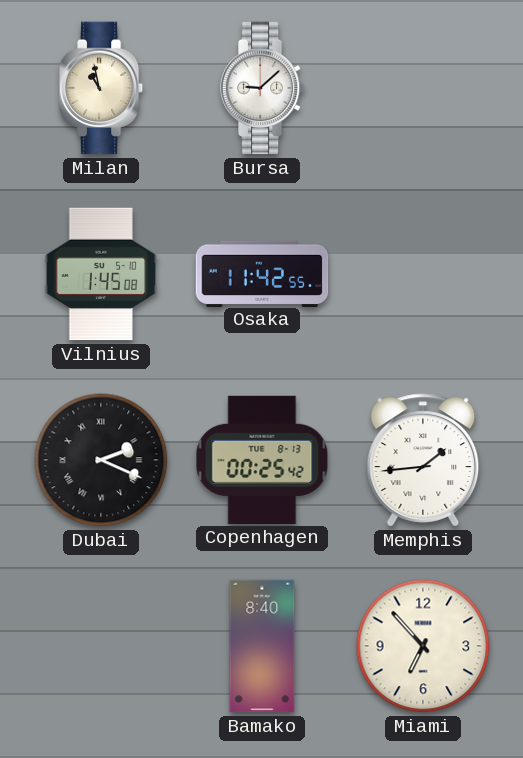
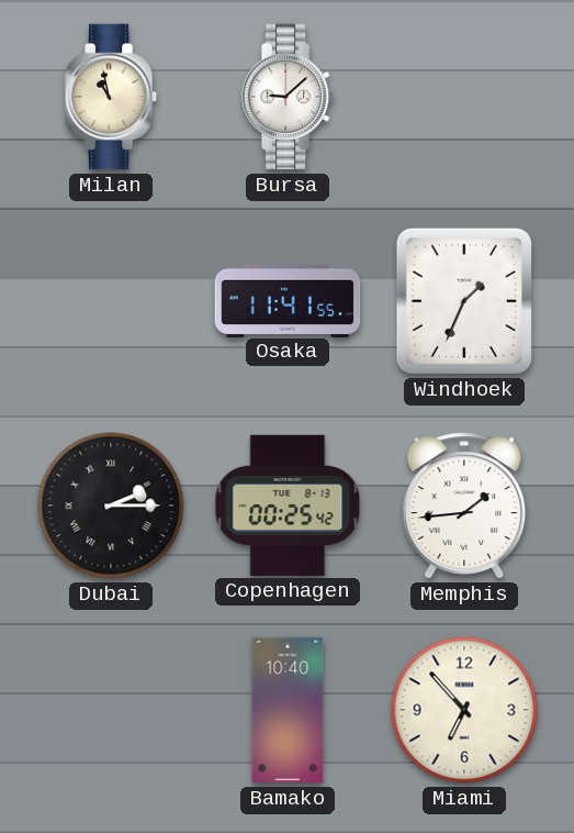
Vilnius: 1:45 -> none (101, 274)
Osaka: 11:42 -> 11:41 (288, 300)
Windhoek: none -> 1:34 (464, 301)
Dubai: 2:19 -> 2:15 (111, 506)
Bamako: 8:40 -> 10:40 (288, 710)
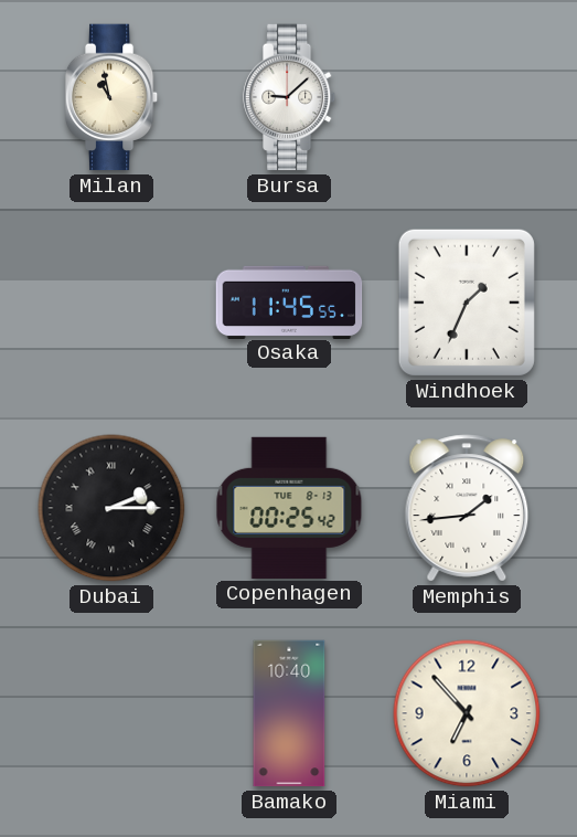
Osaka: 11:41 -> 11:45 (289, 301)
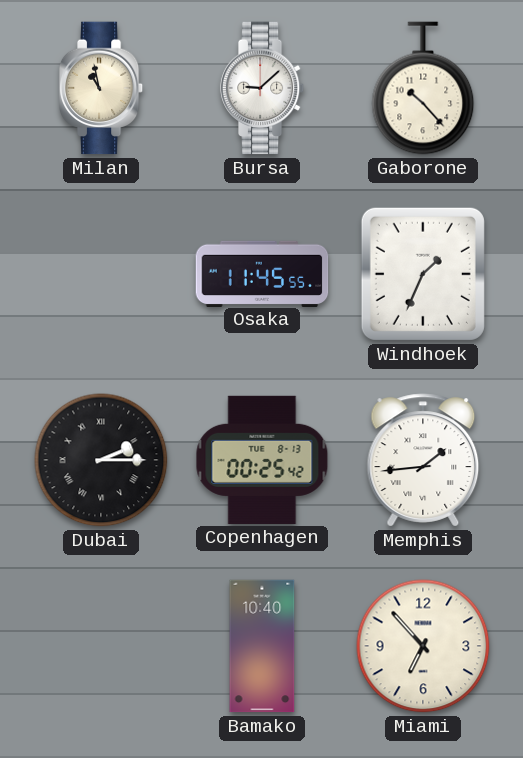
Gaborone: none -> 10:23 (423, 88)
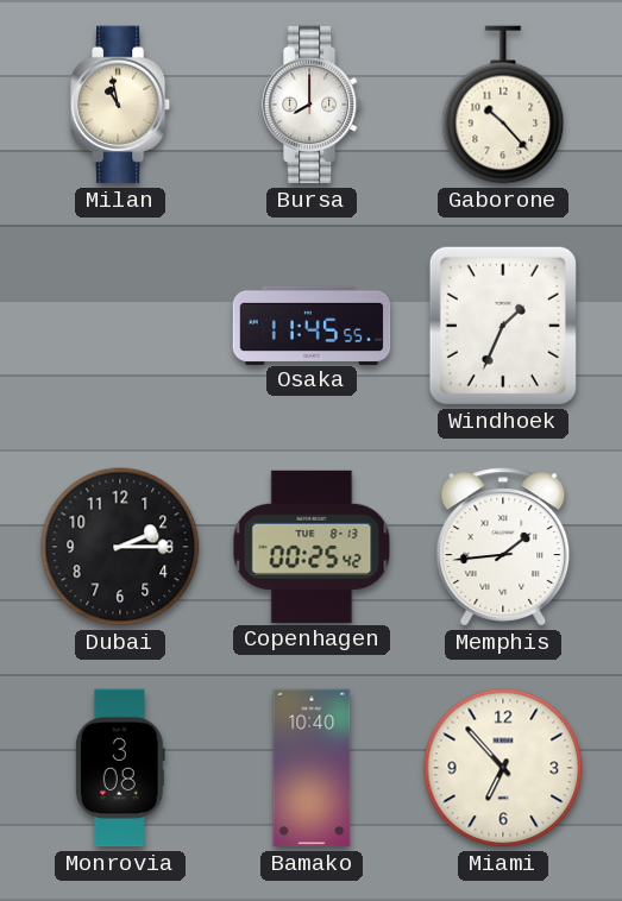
Bursa: 9:08 -> 8:00 (312, 105)
Dubai numerals: Roman -> Arabic (120, 547)
Monrovia: none -> 3:08 (120, 768)
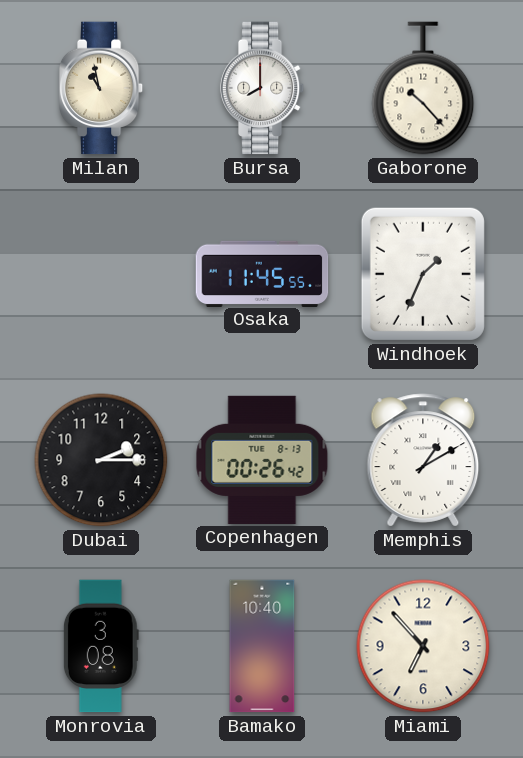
Copenhagen: 00:25 -> 00:26 (262, 460)
Memphis: 1:44 -> 1:10 (423, 460)
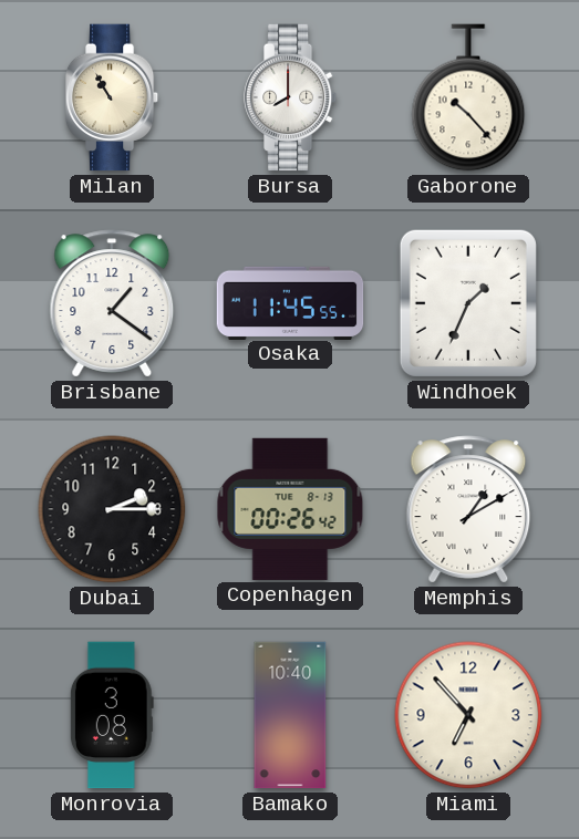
Milan: 10:58 -> 10:55 (112, 97)
Brisbane: none -> 1:21 (112, 303)
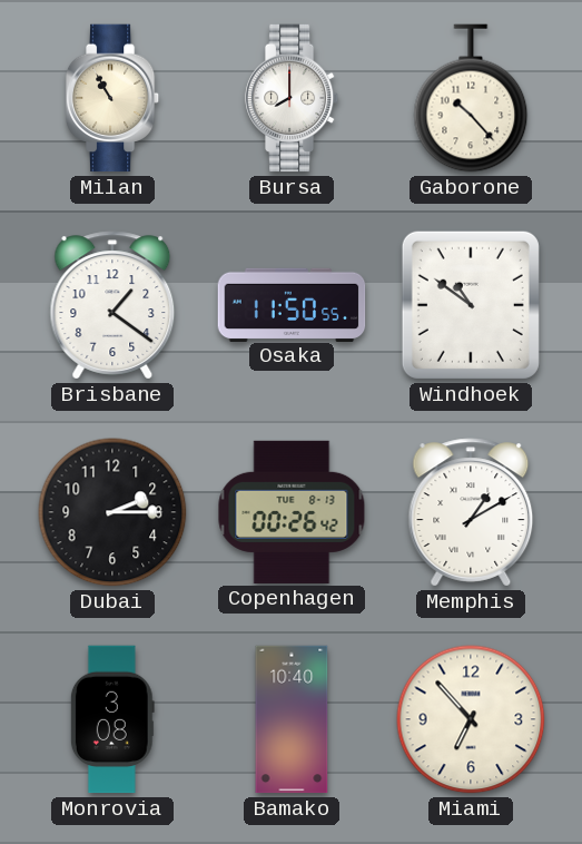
Osaka: 11:45 -> 11:50 (292, 304)
Windhoek: 1:34 -> 10:51 (471, 305)
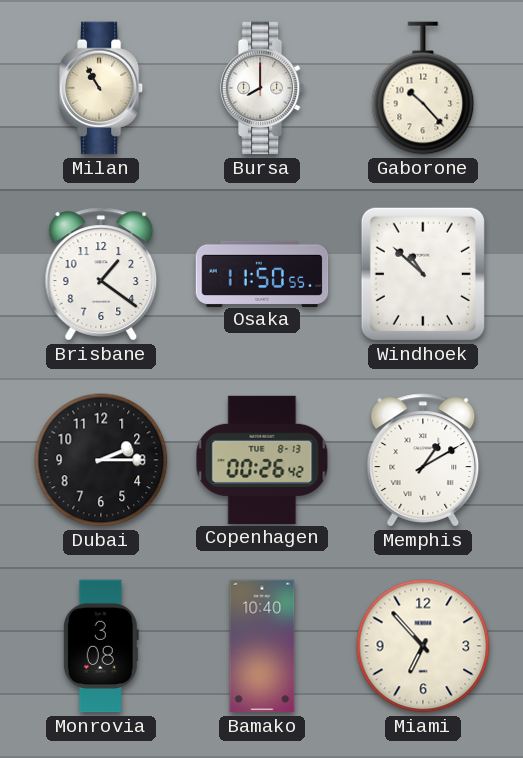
Windhoek: 10:51 -> 10:52 (423, 274)
